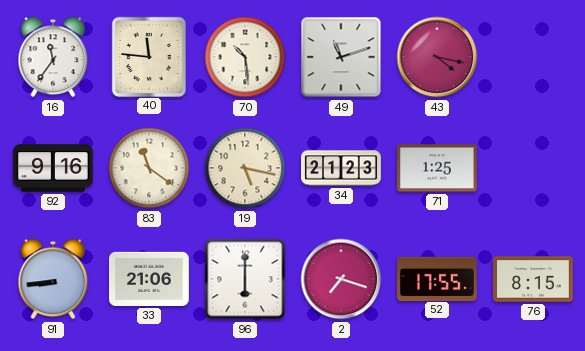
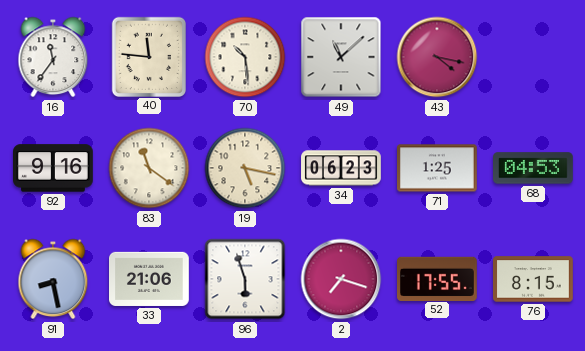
49: 11:12 -> 11:08 (341, 57)
34: 21:23 -> 06:23 (341, 168)
68: none -> 04:53 (534, 168)
91: 8:44 -> 8:28 (53, 279)
96: 6:00 -> 5:57 (245, 279)
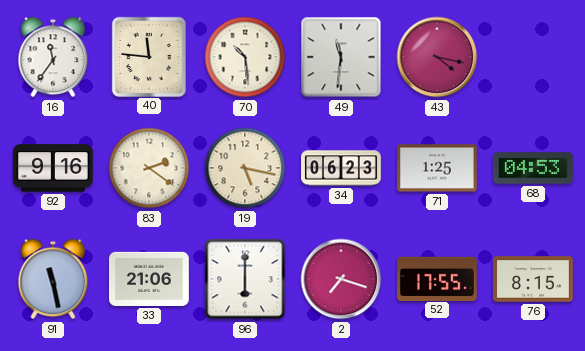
49: 11:08 -> 11:31 (341, 57)
83: 11:21 -> 2:21 (149, 168)
91: 8:28 -> 11:28 (53, 279)
96: 5:57 -> 6:00 (245, 279)
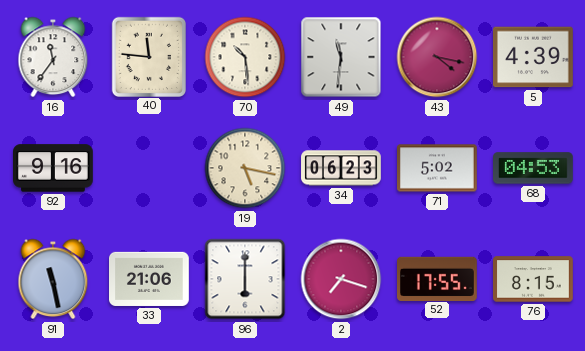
5: none -> 4:39 (534, 57)
83: 2:21 -> none (149, 168)
71: 1:25 -> 5:02 (438, 168)
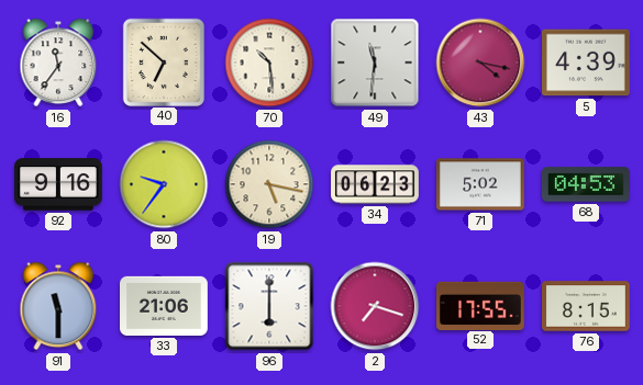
40: 11:46 -> 6:52 (163, 61)
80: none -> 9:36 (164, 184)
91: 11:28 -> 11:30 (58, 306)
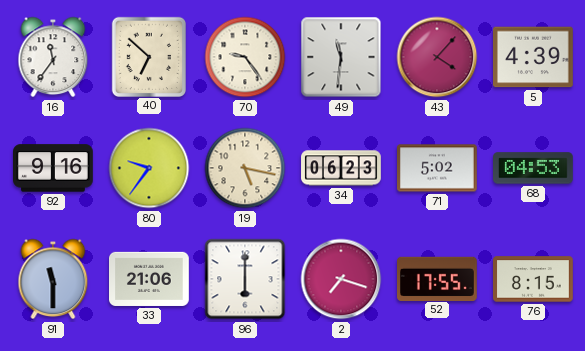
70: 10:29 -> 9:24 (245, 57)
43: 4:17 -> 4:07 (437, 57)
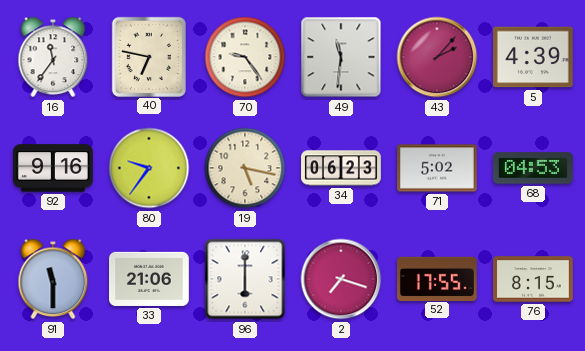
40: 6:52 -> 6:47 (148, 56)
43: 4:07 -> 2:07 (437, 57)
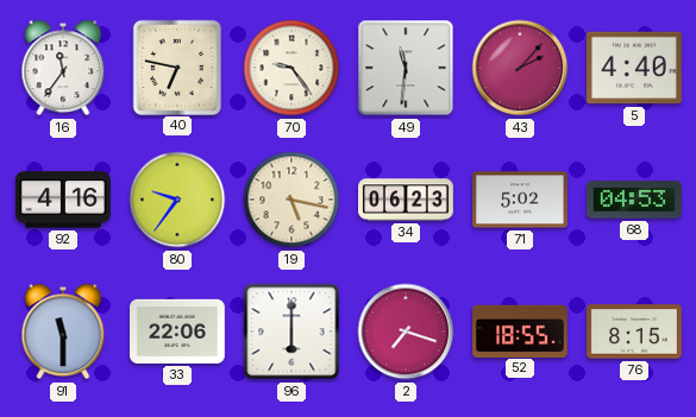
5: 4:39 -> 4:40 (635, 68)
92: 9:16 -> 4:16 (64, 200)
33: 21:06 -> 22:06 (178, 331)
52: 17:55 -> 18:55 (521, 330)
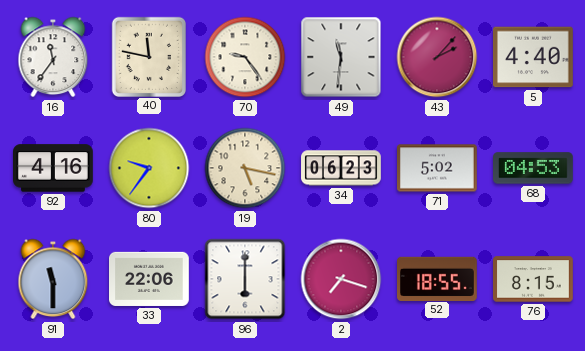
40: 6:47 -> 11:47 (148, 56)
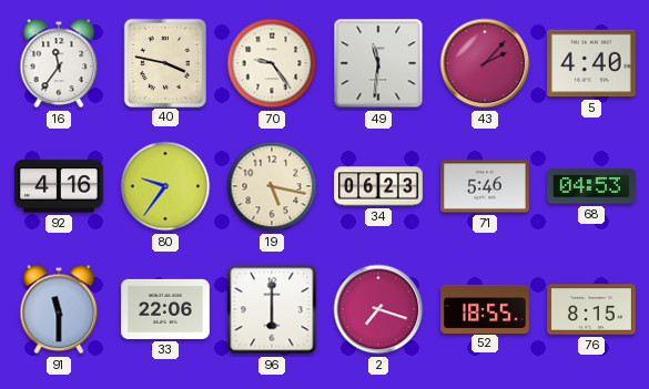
40: 11:47 -> 3:47 (164, 62)
71: 5:02 -> 5:46 (486, 186)
